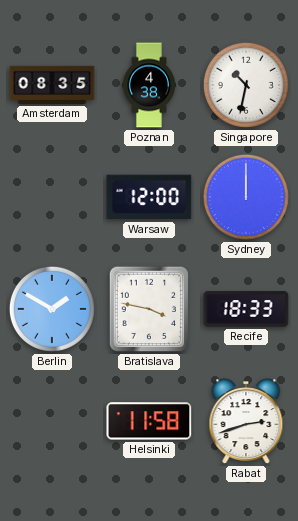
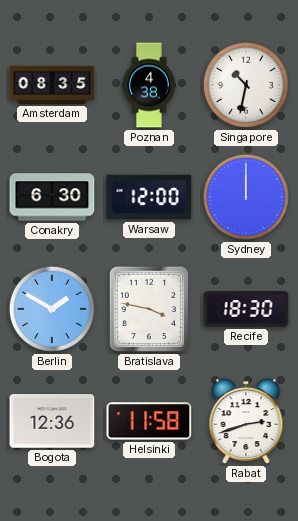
Conakry: none -> 6:30 (52, 197)
Recife: 18:33 -> 18:30 (246, 309)
Bogota: none -> 12:36 (52, 421)
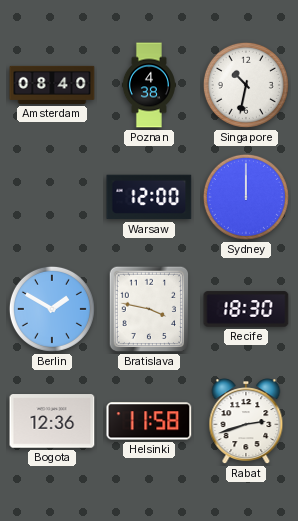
Amsterdam: 08:35 -> 08:40 (52, 85)
Conakry: 6:30 -> none (52, 197)
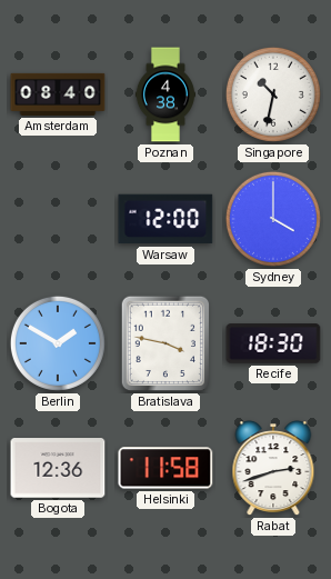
Sydney: 12:00 -> 4:00 (273, 219)
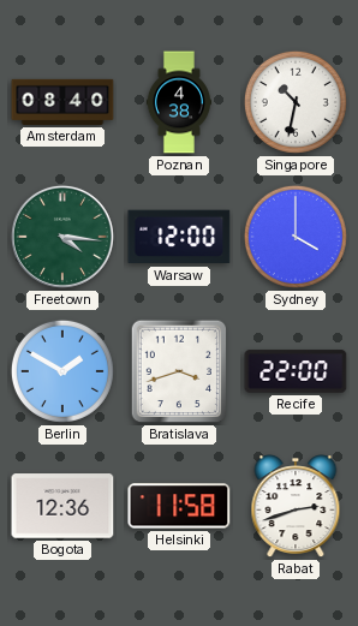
Freetown: none -> 4:16 (62, 237)
Bratislava: 3:47 -> 3:42 (178, 371)
Recife: 18:30 -> 22:00 (296, 371)
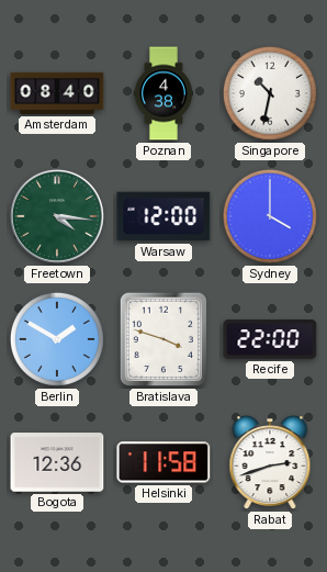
Bratislava: 3:42 -> 3:48 (162, 339)
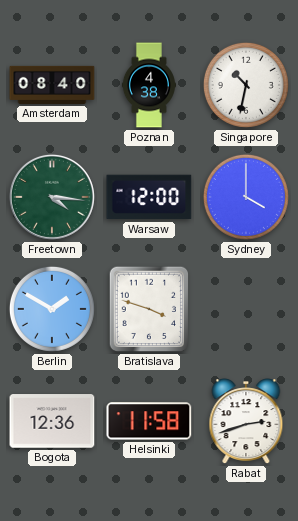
Recife: 22:00 -> none (270, 339)
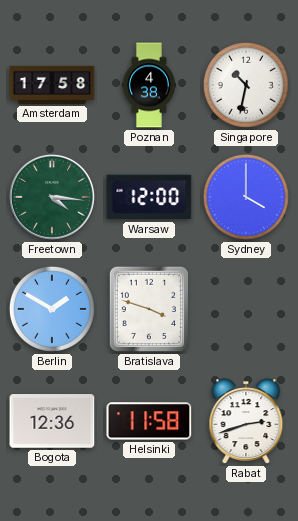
Amsterdam: 08:40 -> 17:58 (52, 85)
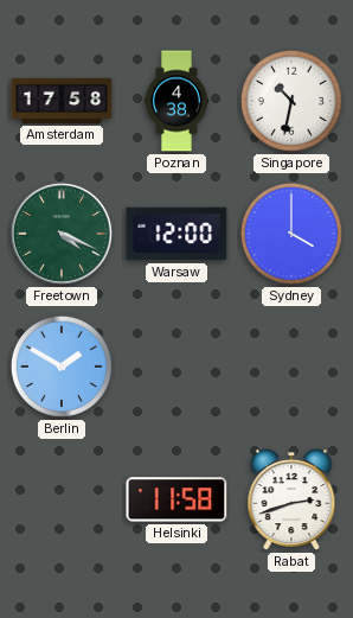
Freetown: 4:16 -> 4:19 (62, 234)
Bratislava: 3:48 -> none (148, 309)
Bogota: 12:36 -> none (52, 421)
